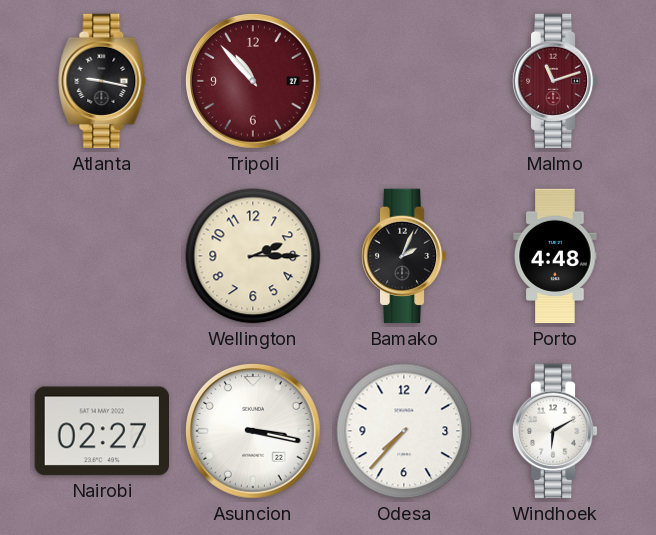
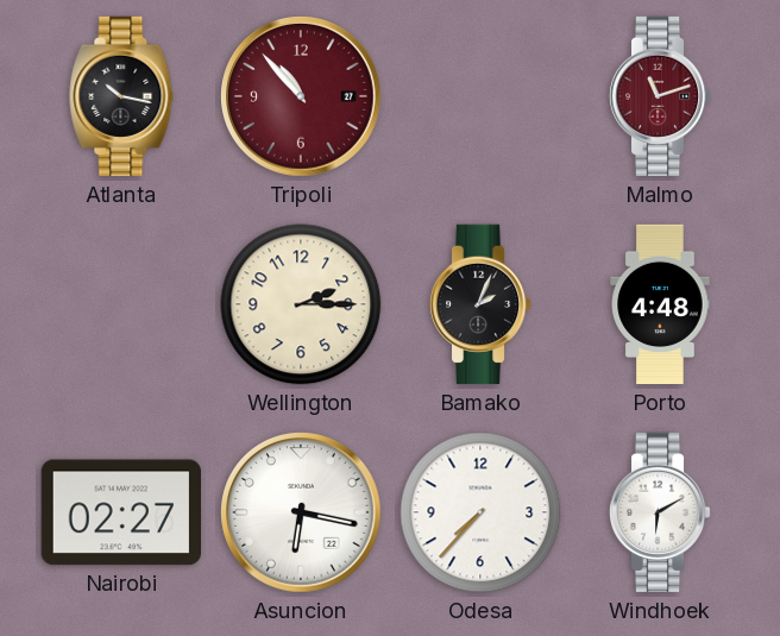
Atlanta: 9:17 -> 10:17 (121, 96)
Asuncion: 3:17 -> 6:17 (302, 514)
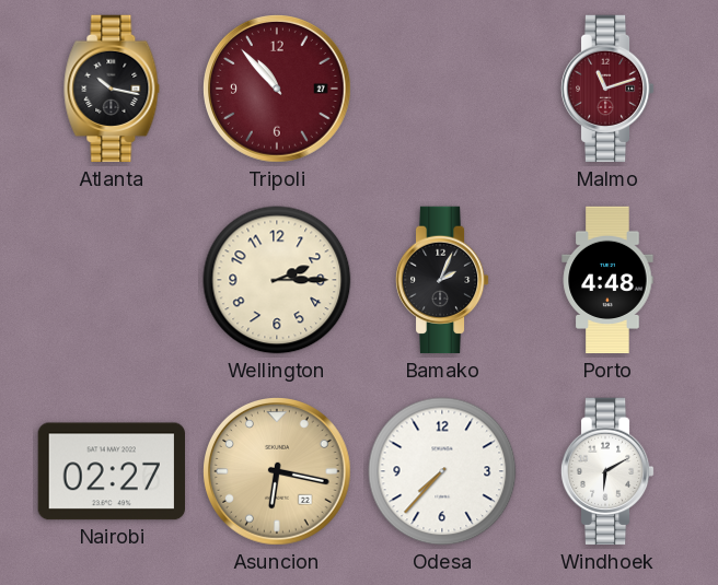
Asuncion dial: white -> champagne (278, 472)
